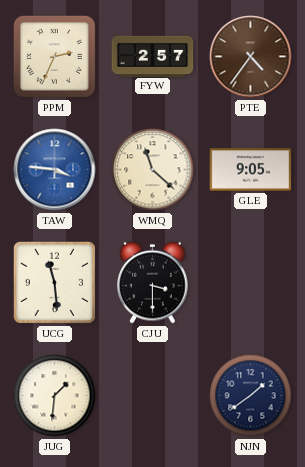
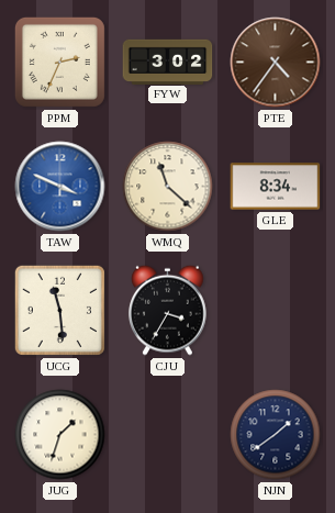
FYW: 2:57 -> 3:02 (168, 62)
TAW: 3:46 -> 3:49 (60, 187)
GLE: 9:05 -> 8:34 (276, 187)
CJU: 3:30 -> 3:35 (168, 310)
JUG: 1:31 -> 1:33 (60, 435)
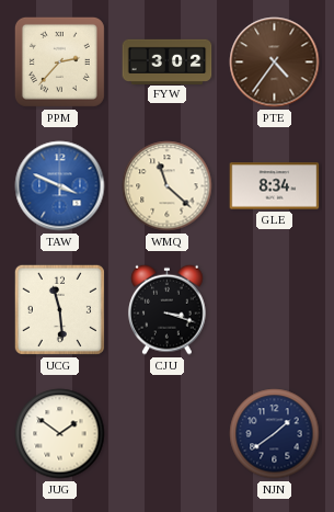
PPM: 2:34 -> 2:37 (59, 61)
CJU: 3:35 -> 3:18 (168, 309)
JUG: 1:33 -> 1:51 (60, 434)
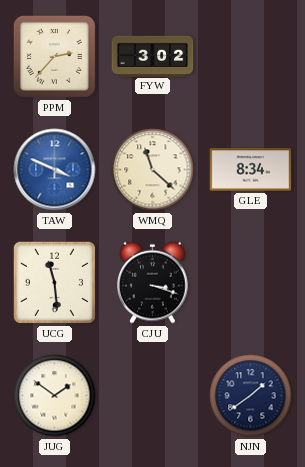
PTE: 4:36 -> none (275, 62)
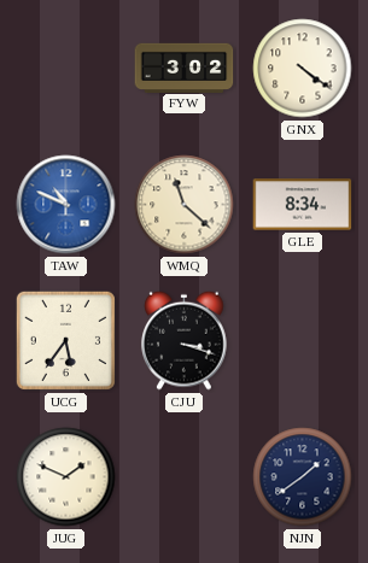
PPM: 2:37 -> none (54, 56)
GNX: none -> 4:21 (303, 69)
TAW: 3:49 -> 10:49 (66, 205)
UCG: 11:29 -> 5:36 (65, 340)
JUG: 1:51 -> 1:49 (66, 477)
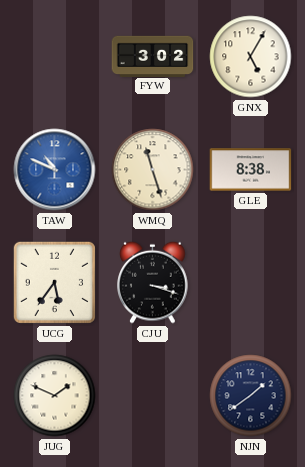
GNX: 4:21 -> 5:05 (251, 57)
WMQ: 11:22 -> 11:27 (153, 170)
GLE: 8:34 -> 8:38 (251, 170)
